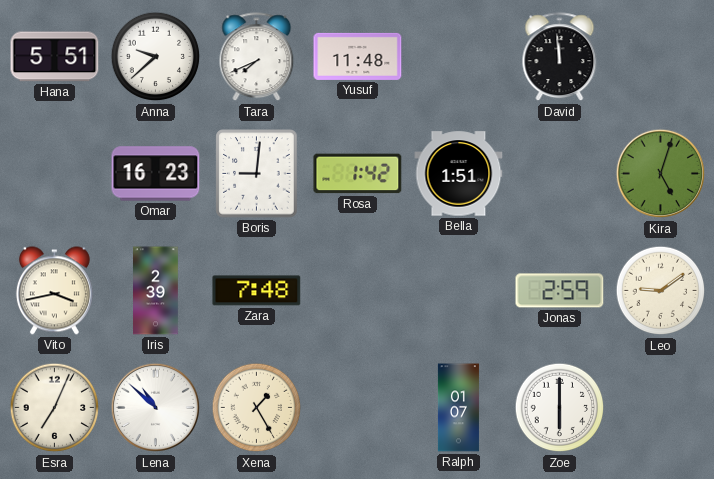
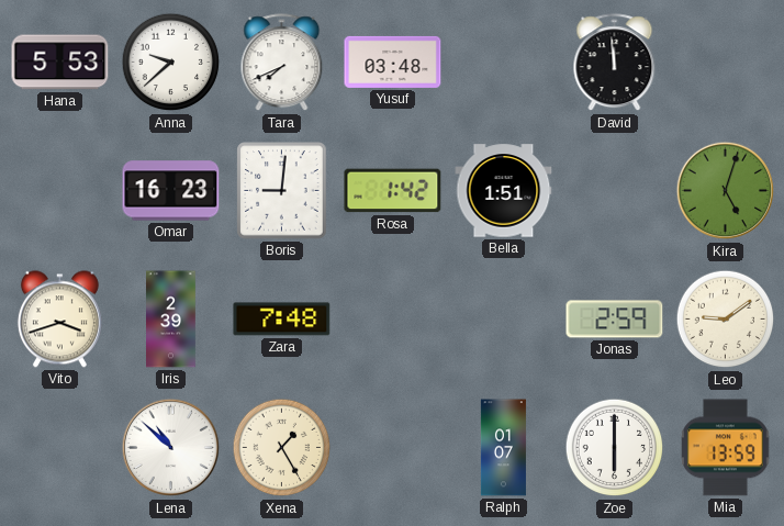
Hana: 5:51 -> 5:53 (60, 63)
Yusuf: 11:48 -> 03:48 (393, 61)
Vito: 3:43 -> 3:42 (59, 320)
Esra: 7:04 -> none (55, 408)
Mia: none -> 13:59 (726, 448)
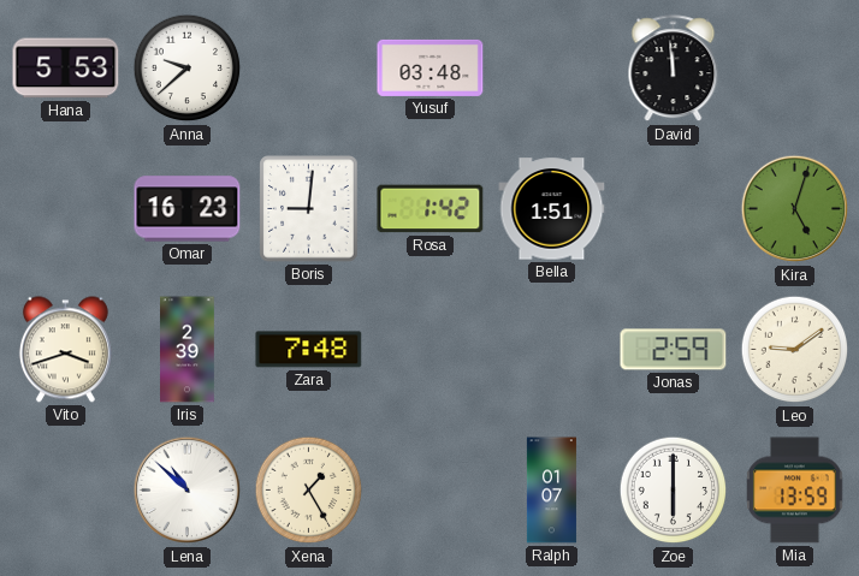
Tara: 7:41 -> none (282, 63)
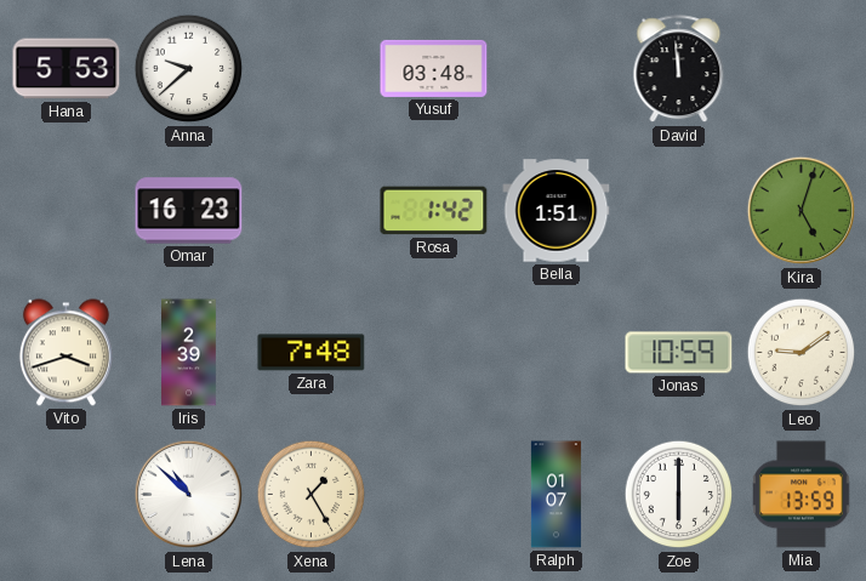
Boris: 9:01 -> none (309, 209)
Jonas: 2:59 -> 10:59 (679, 353)
